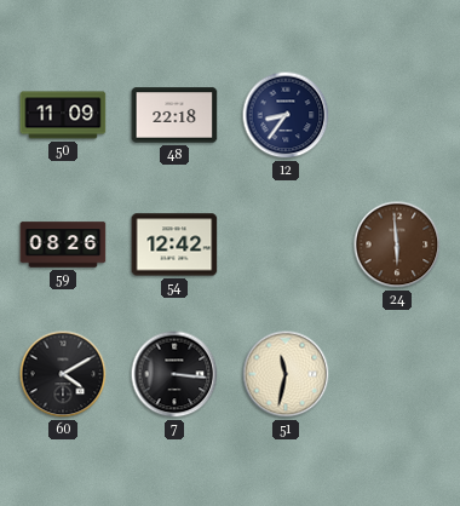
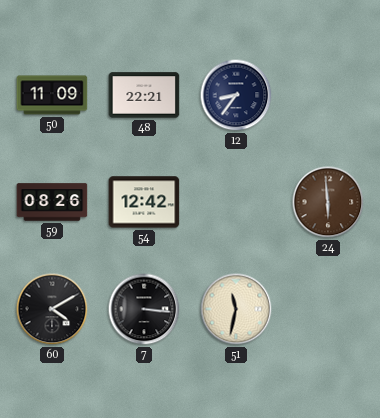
48: 22:18 -> 22:21 (144, 95)
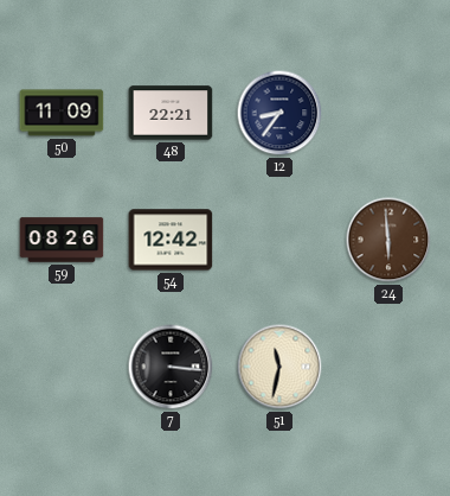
60: 4:10 -> none (52, 309)
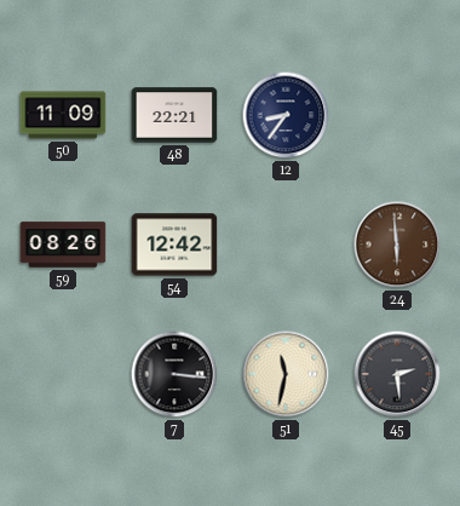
45: none -> 2:29 (397, 374)
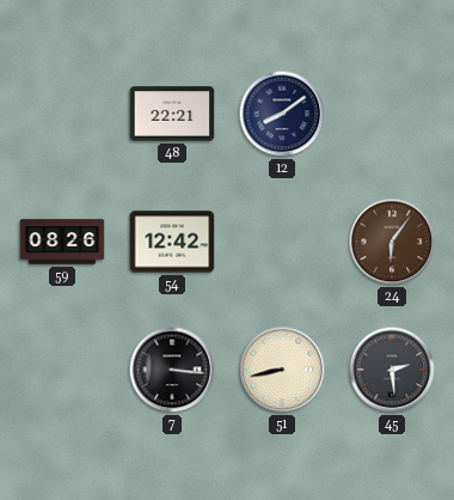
50: 11:09 -> none (63, 115)
12: 8:36 -> 8:09 (282, 114)
24: 5:59 -> 6:06 (392, 242)
51: 11:32 -> 8:43 (282, 370)
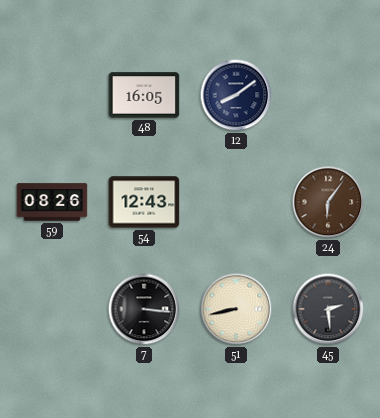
48: 22:21 -> 16:05 (144, 95)
54: 12:42 -> 12:43 (144, 202)
